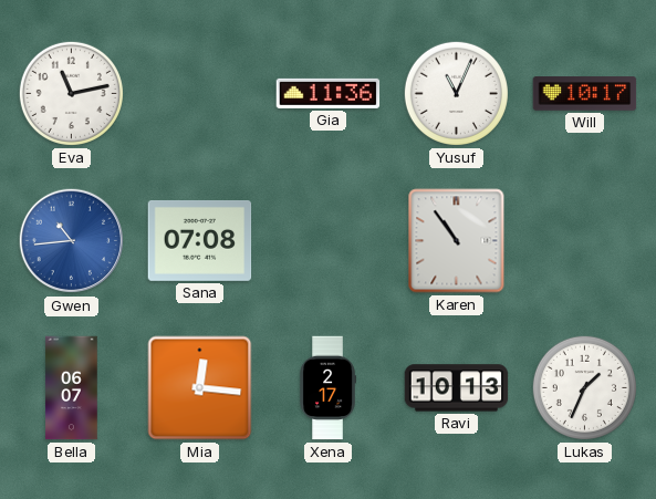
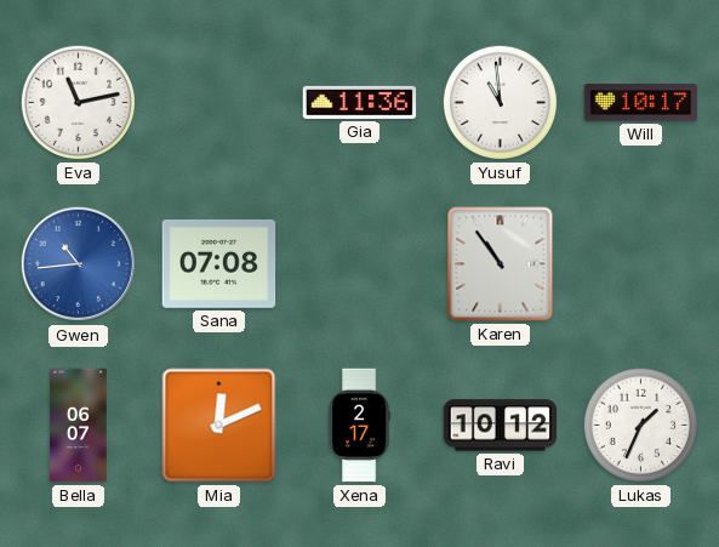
Yusuf: 11:04 -> 10:59 (500, 102)
Mia: 12:16 -> 12:11 (219, 426)
Ravi: 10:13 -> 10:12 (501, 426)
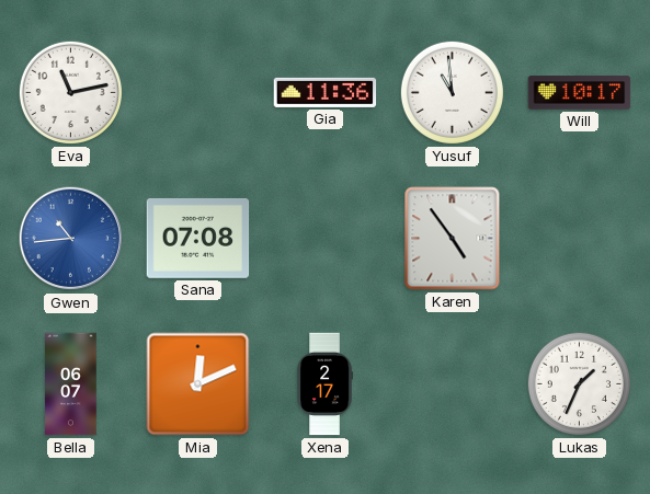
Karen: 10:54 -> 4:54 (453, 239)
Ravi: 10:12 -> none (501, 426)
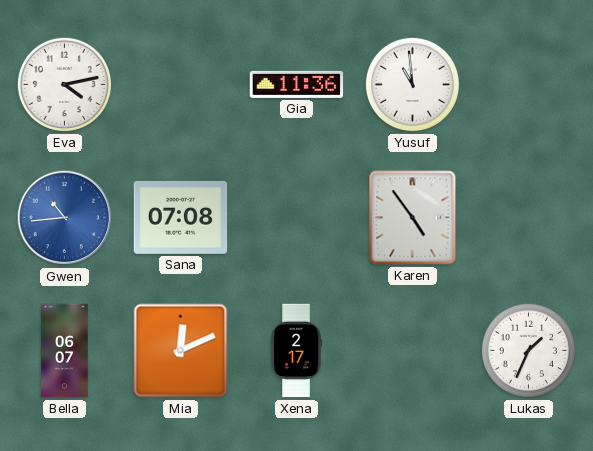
Eva: 11:13 -> 4:13 (64, 84)
Will: 10:17 -> none (580, 93)
